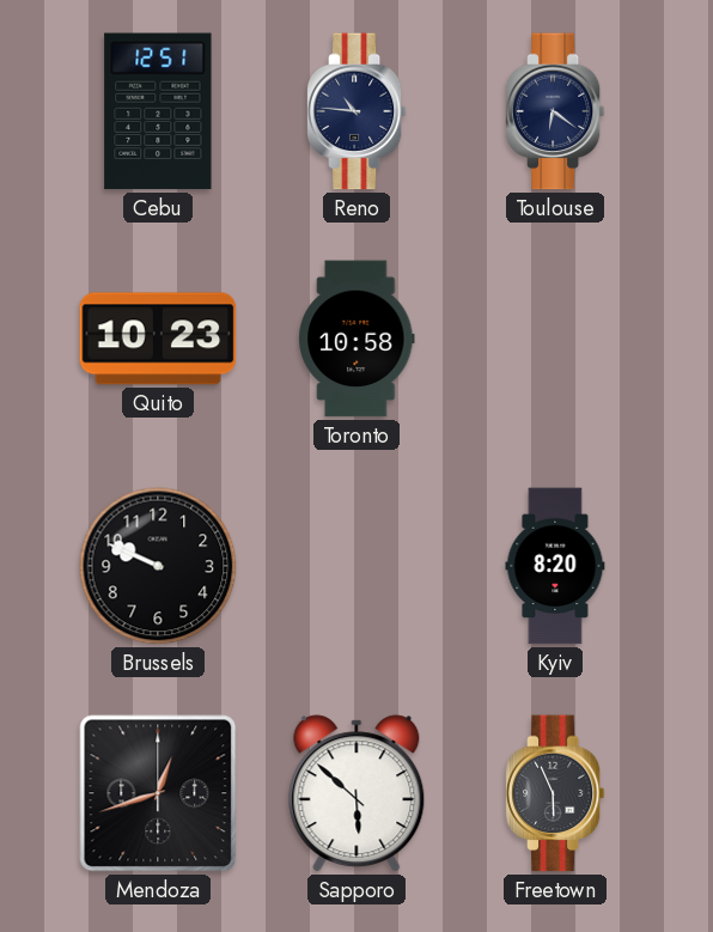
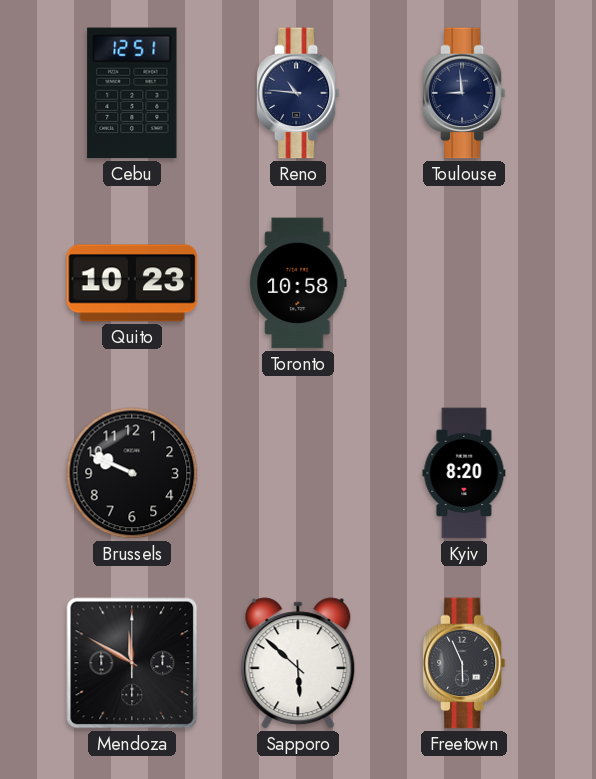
Toulouse: 6:21 -> 8:59 (464, 93)
Mendoza: 12:42 -> 11:50 (132, 663)
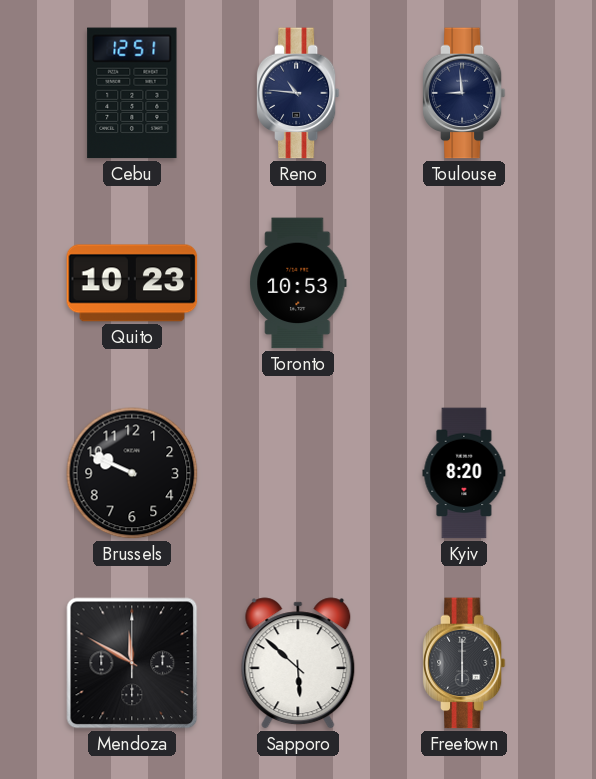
Toronto: 10:58 -> 10:53 (298, 283)
Freetown: 5:56 -> 6:00 (464, 663)
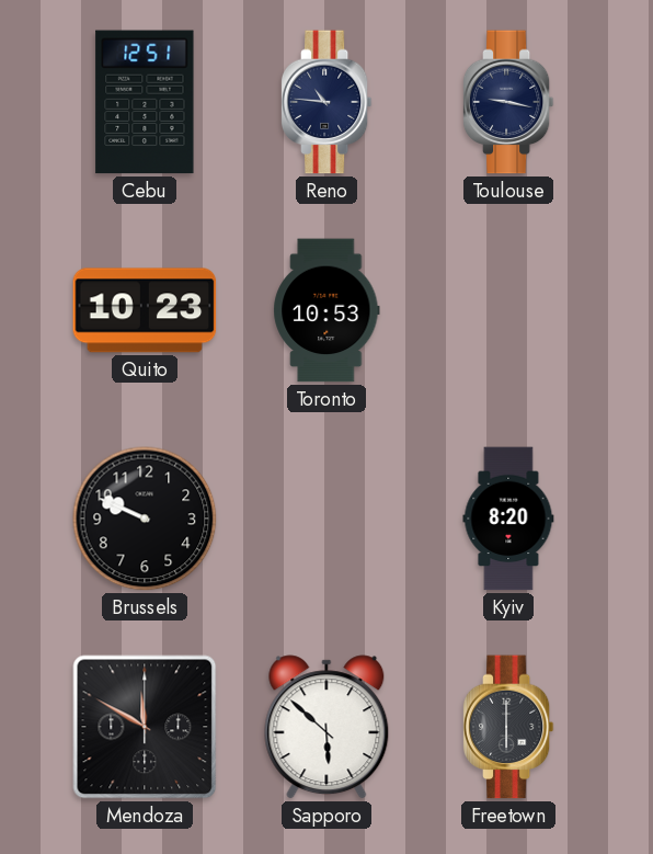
Toulouse: 8:59 -> 9:17 (508, 102)
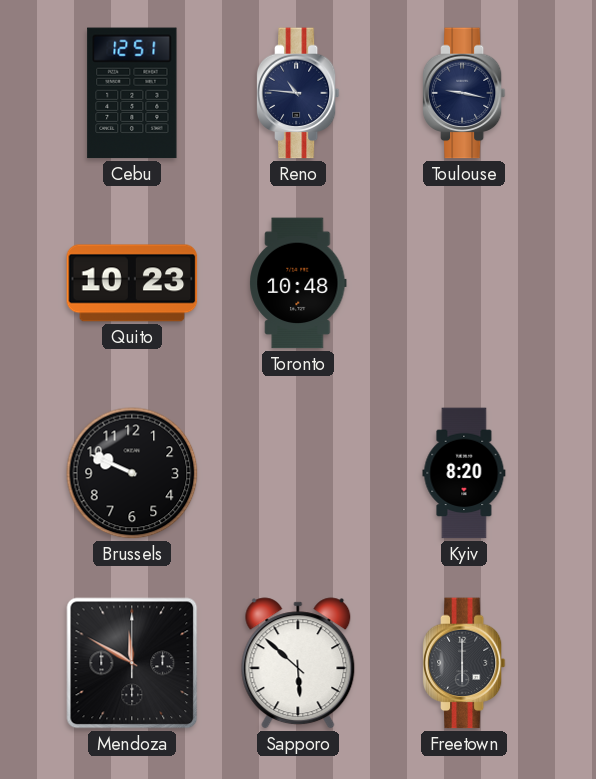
Toronto: 10:53 -> 10:48 (298, 283)
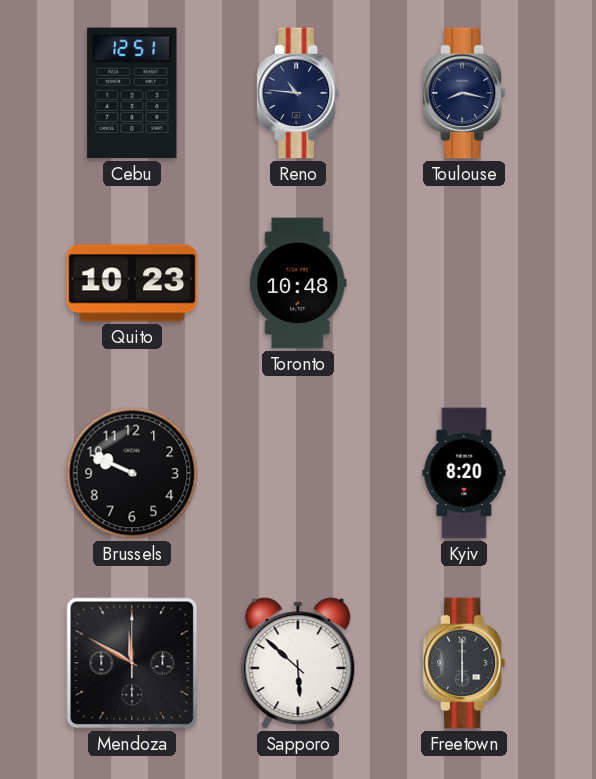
Toulouse: 9:17 -> 8:17 (464, 93)
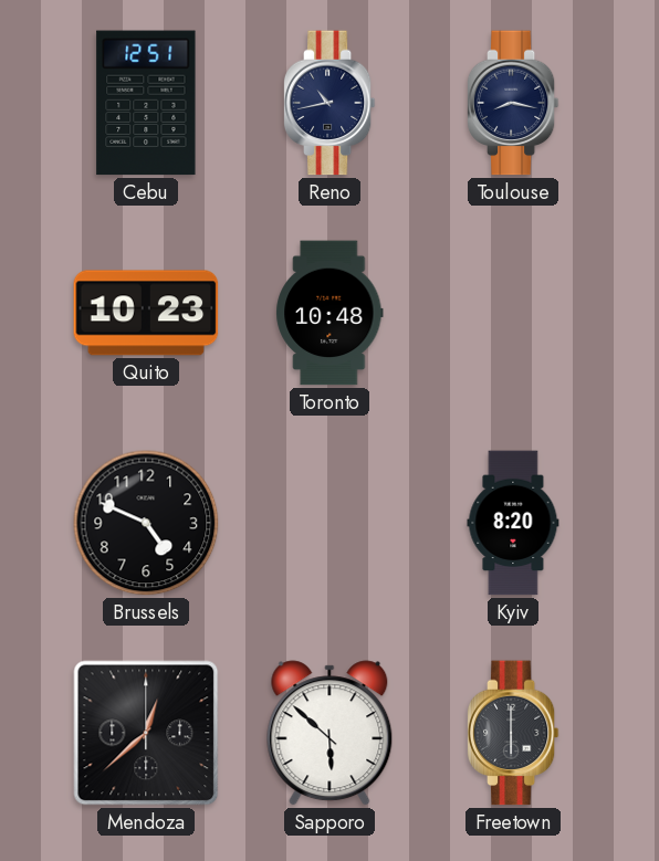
Reno: 10:46 -> 10:43 (329, 103)
Brussels: 9:49 -> 4:49 (146, 523)
Mendoza: 11:50 -> 12:38 (146, 733)
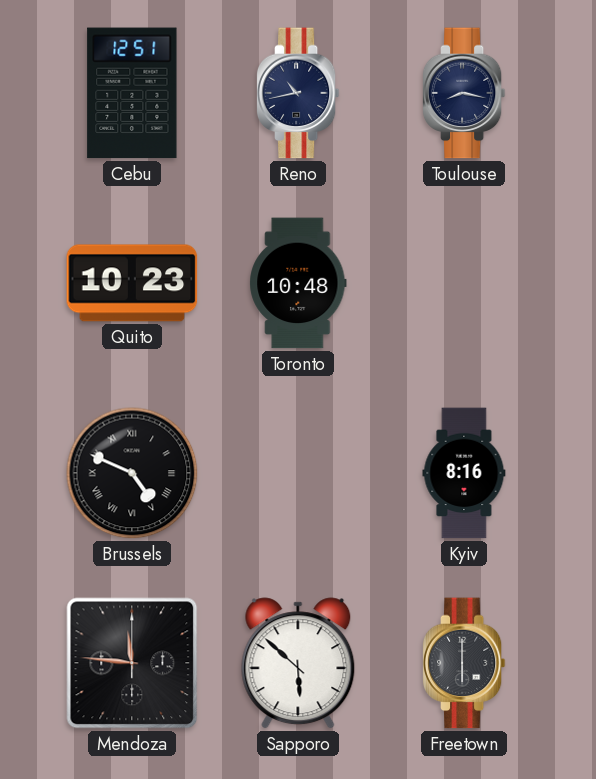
Brussels numerals: Arabic -> Roman (132, 473)
Kyiv: 8:20 -> 8:16 (464, 473)
Mendoza: 12:38 -> 11:46 (132, 663)
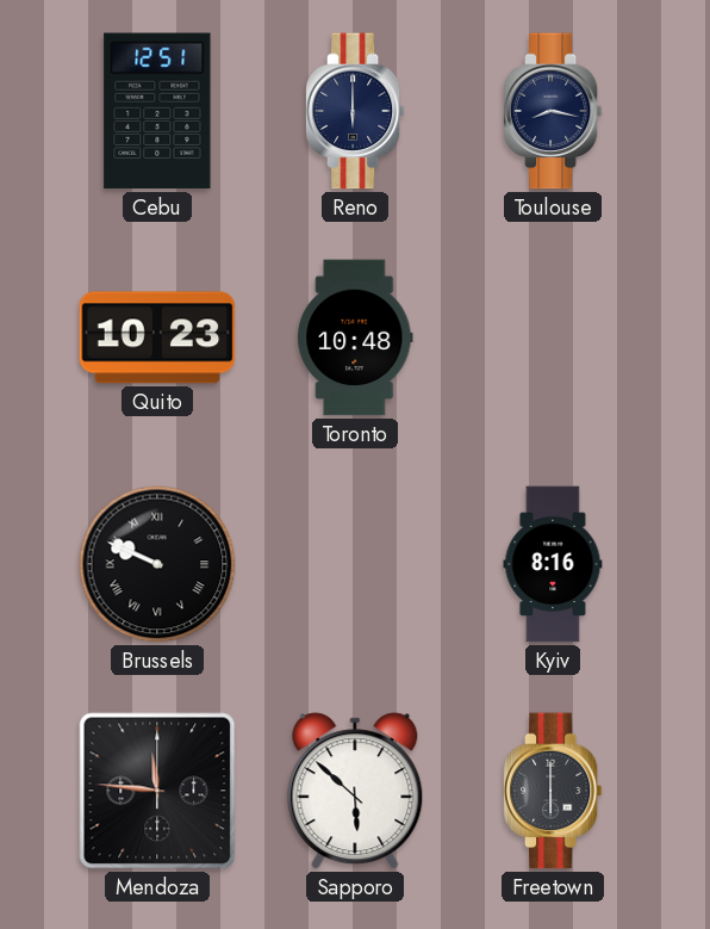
Reno: 10:43 -> 6:00 (355, 111)
Brussels: 4:49 -> 9:49 (157, 564)
